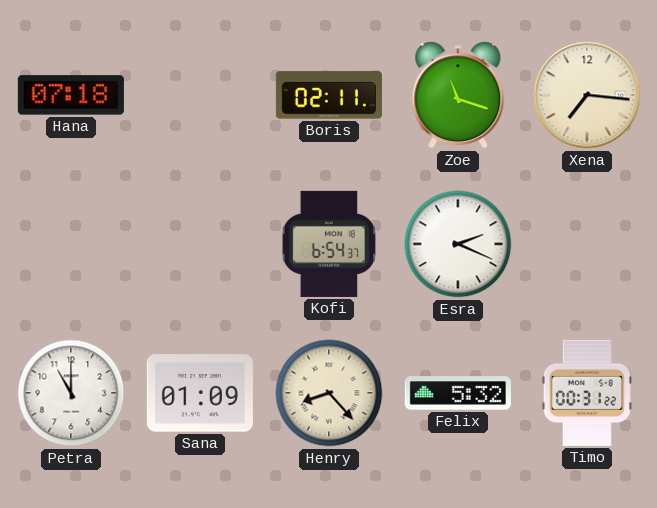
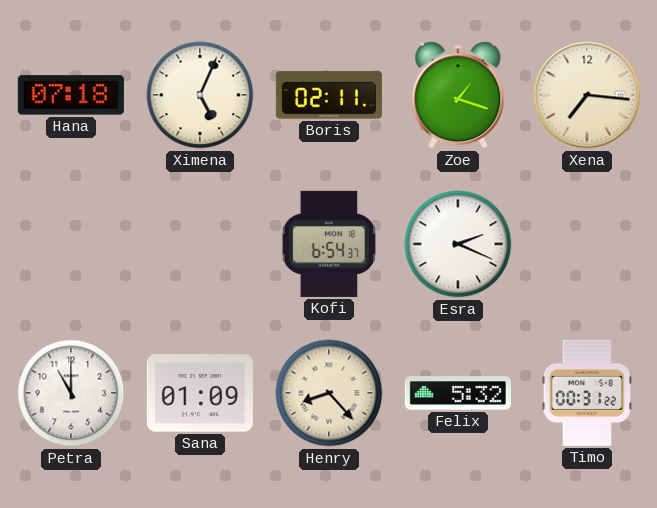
Ximena: none -> 5:04 (200, 95)
Zoe: 11:18 -> 1:18 (458, 95)
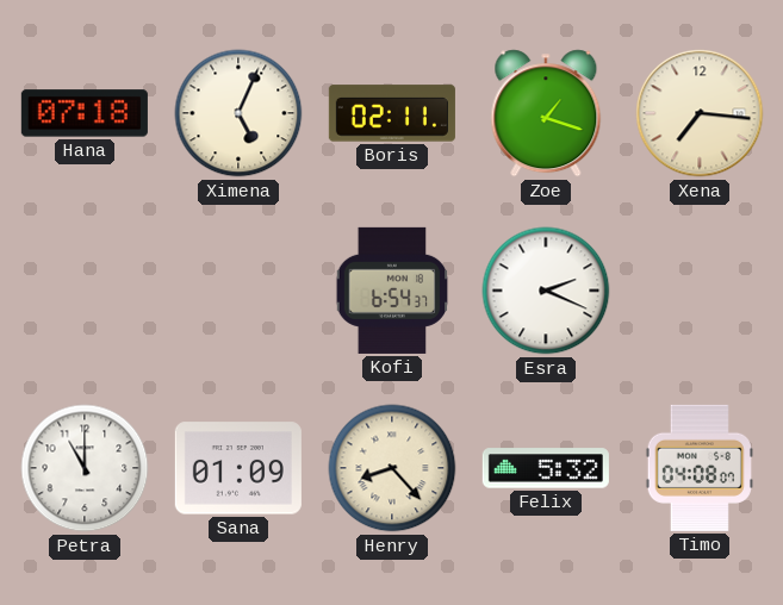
Timo: 00:31 -> 04:08 (700, 468)
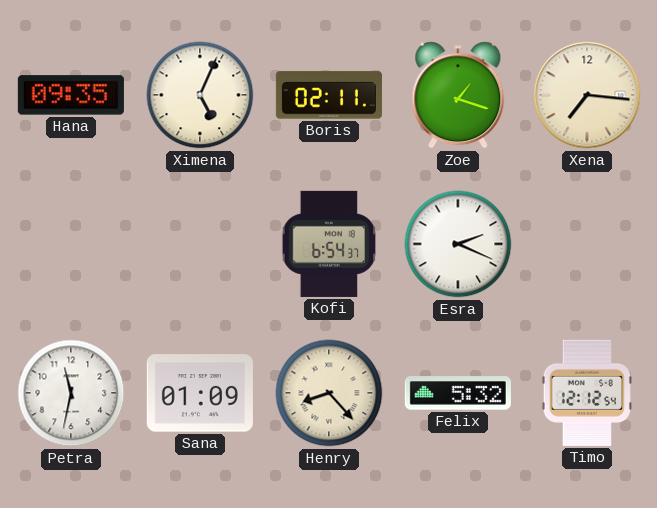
Hana: 07:18 -> 09:35 (71, 95)
Petra: 11:00 -> 11:32 (71, 393)
Timo: 04:08 -> 12:12 (587, 393)
